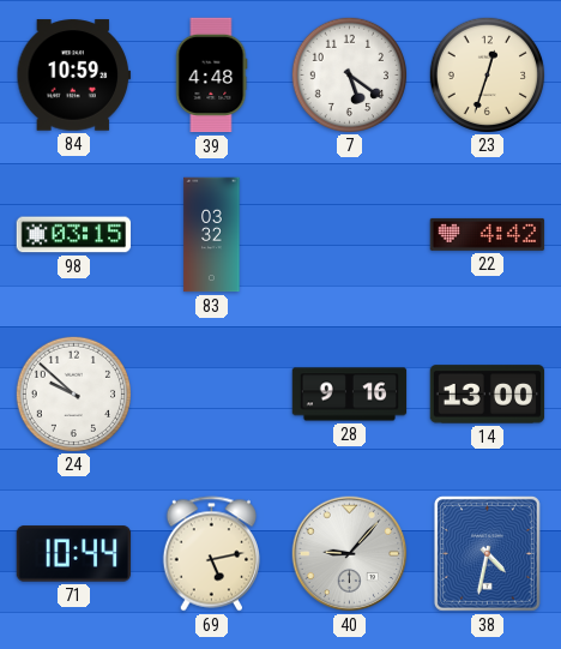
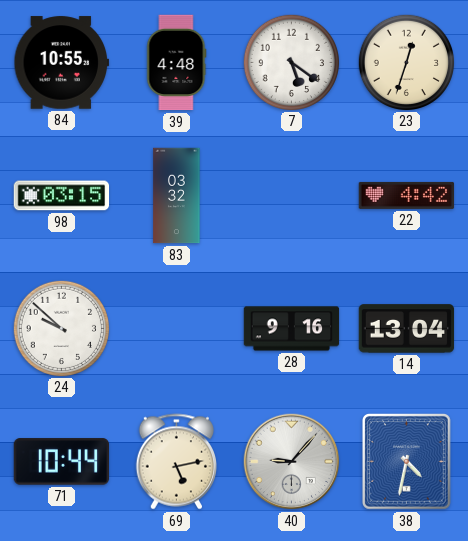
84: 10:59 -> 10:55 (62, 63)
14: 13:00 -> 13:04 (407, 329)
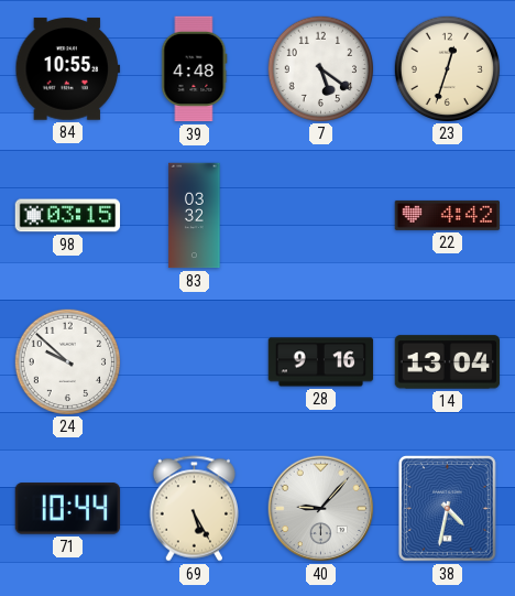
69: 5:13 -> 5:25 (194, 509)
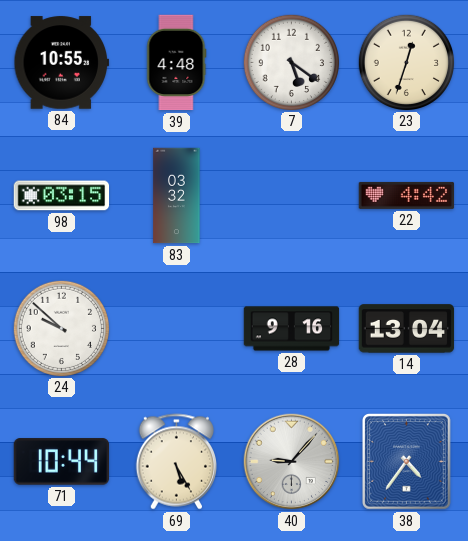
38: 4:32 -> 4:36 (406, 462)
